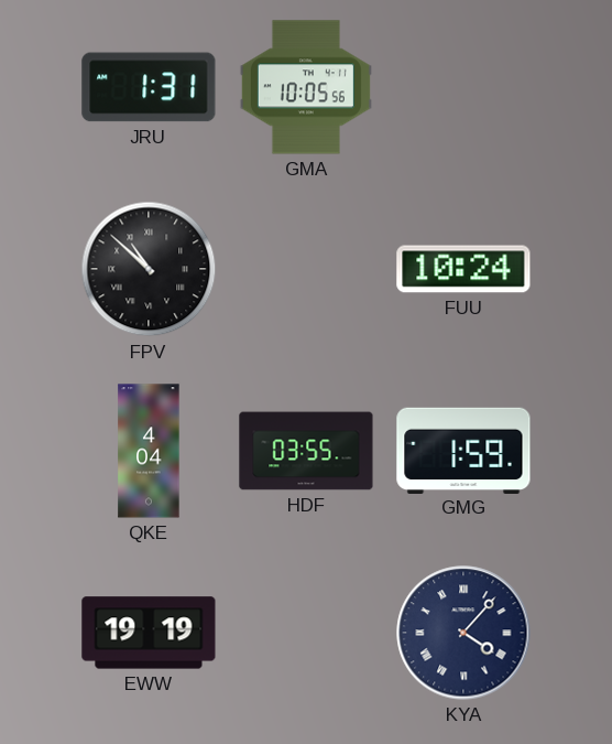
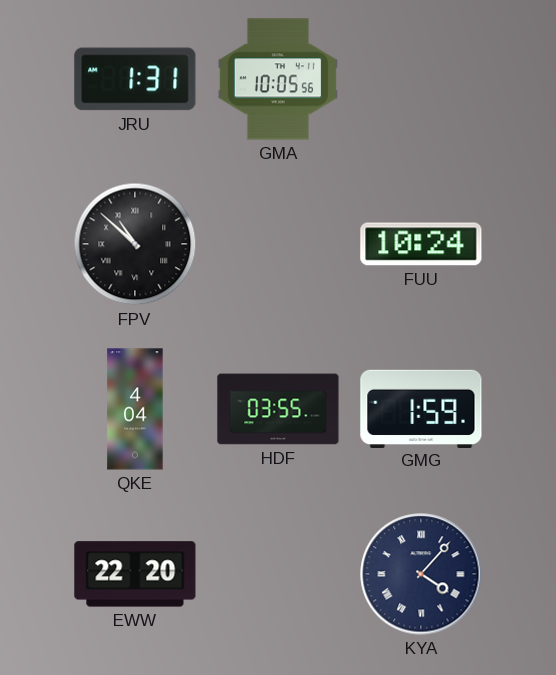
EWW: 19:19 -> 22:20 (135, 574)
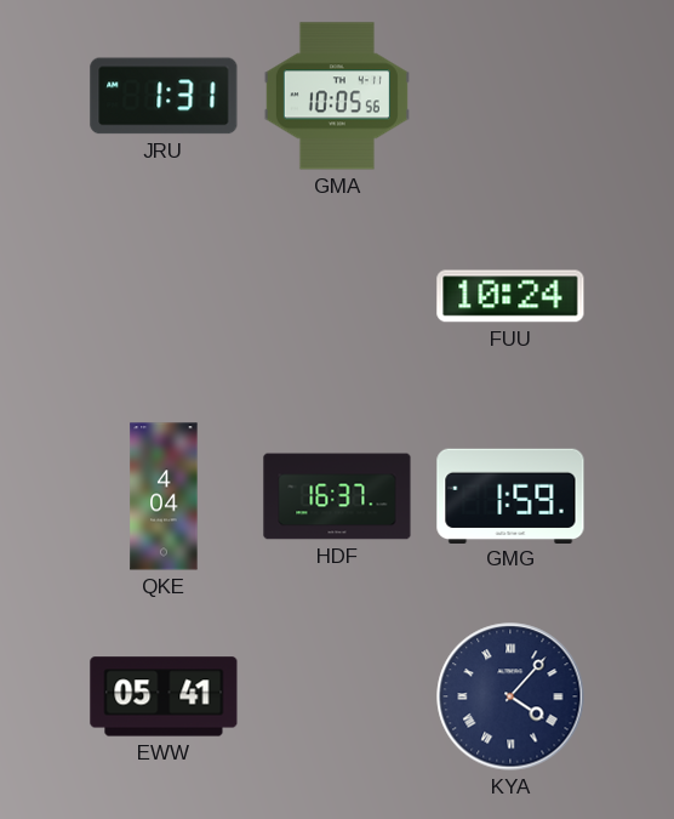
FPV: 10:52 -> none (135, 244)
HDF: 03:55 -> 16:37 (337, 496)
EWW: 22:20 -> 05:41 (164, 696)
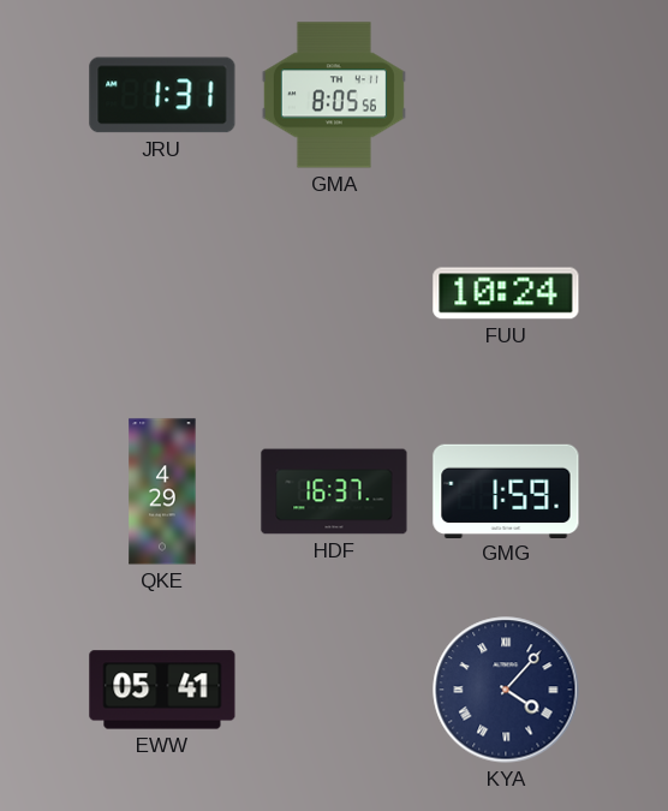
GMA: 10:05 -> 8:05 (334, 95)
QKE: 4:04 -> 4:29 (162, 491)
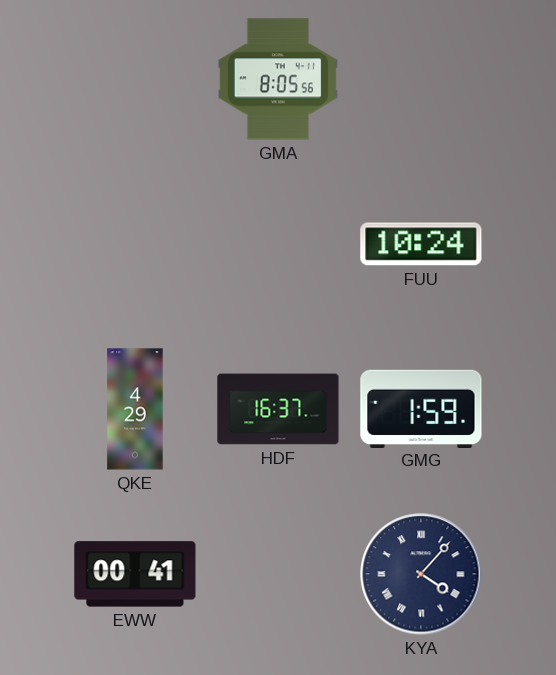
JRU: 1:31 -> none (162, 95)
EWW: 05:41 -> 00:41 (135, 574)
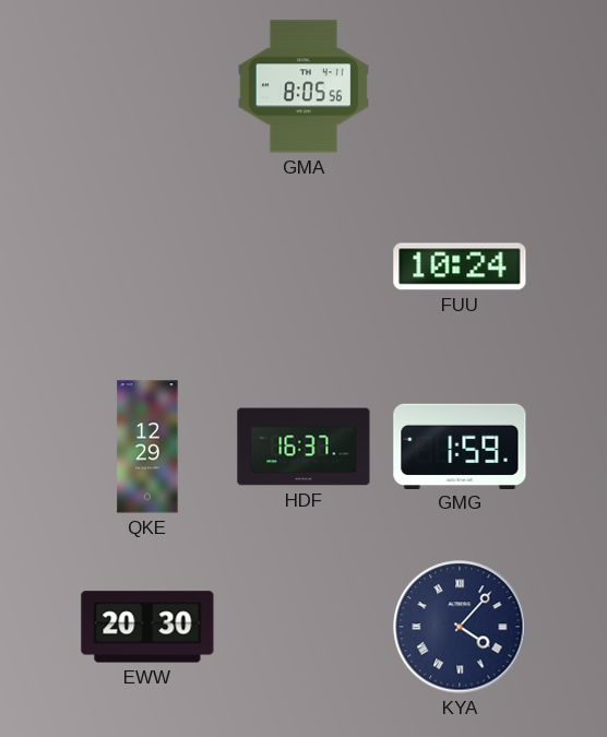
QKE: 4:29 -> 12:29 (147, 447)
EWW: 00:41 -> 20:30 (147, 627)
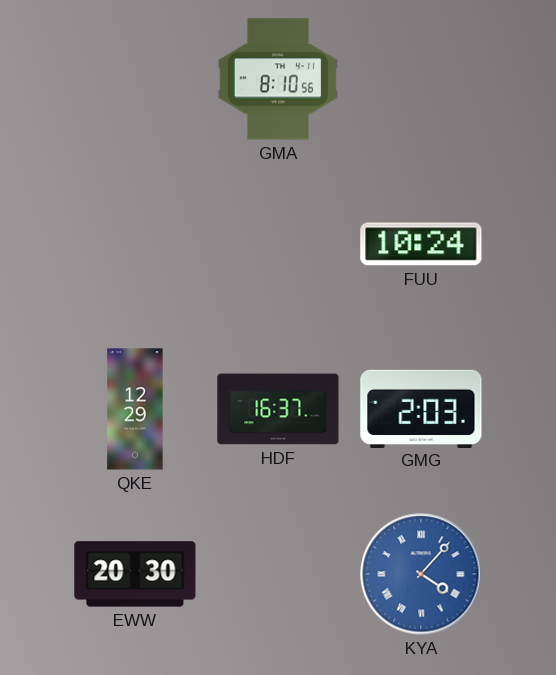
GMA: 8:05 -> 8:10 (278, 79)
GMG: 1:59 -> 2:03 (421, 408)
KYA dial: navy -> blue (421, 574)
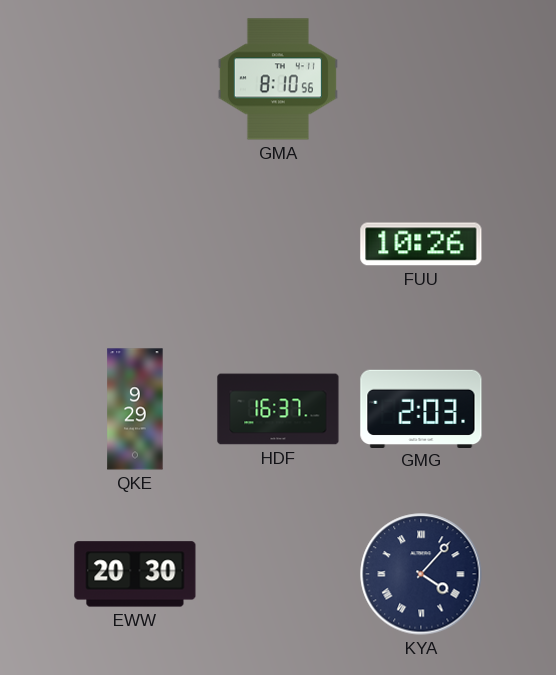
FUU: 10:24 -> 10:26 (421, 244)
QKE: 12:29 -> 9:29 (135, 409)
KYA dial: blue -> navy (421, 574)
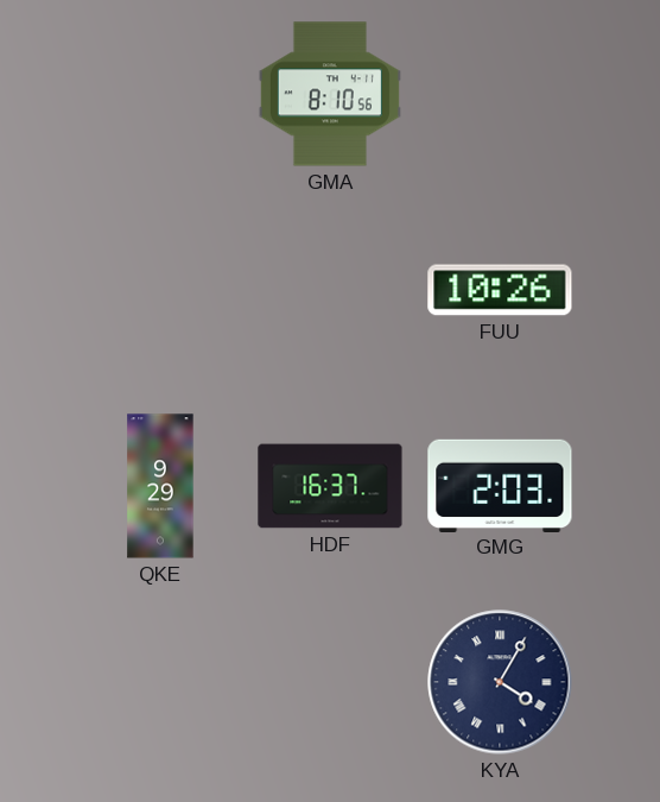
EWW: 20:30 -> none (135, 574)
KYA: 4:07 -> 4:05 (500, 682)
